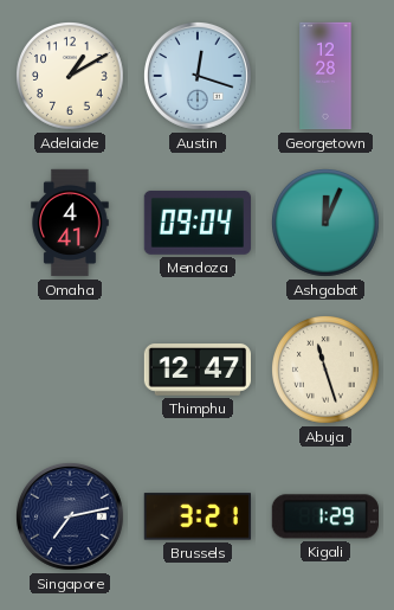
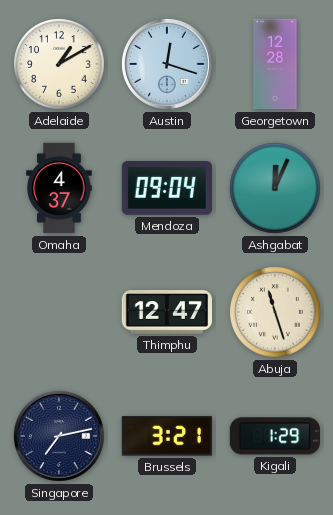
Omaha: 4:41 -> 4:37 (59, 188)
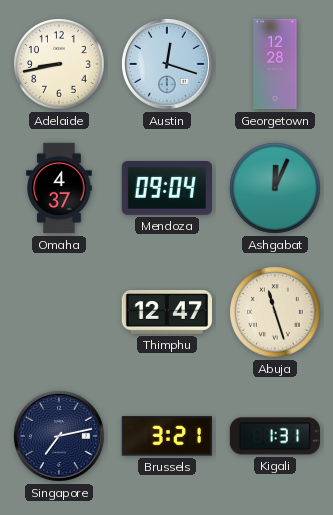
Adelaide: 1:10 -> 8:43 (60, 65)
Kigali: 1:29 -> 1:31 (275, 436)
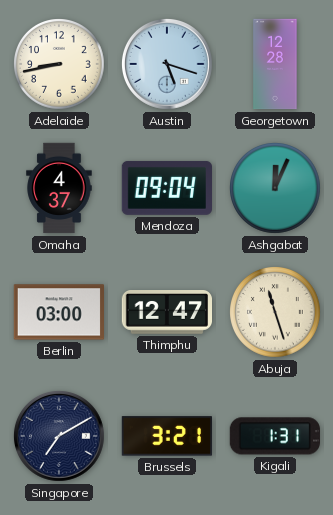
Austin: 12:18 -> 5:18 (167, 64)
Berlin: none -> 03:00 (58, 312)
Singapore: 7:13 -> 7:10 (59, 436)
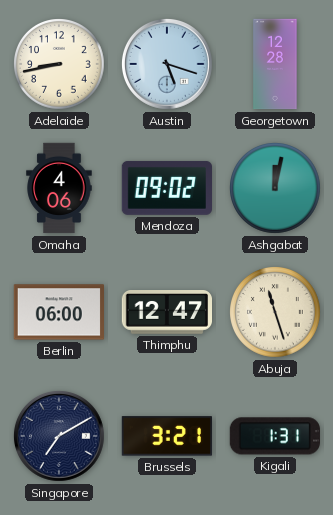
Omaha: 4:37 -> 4:06 (59, 188)
Mendoza: 09:04 -> 09:02 (166, 188)
Ashgabat: 12:04 -> 12:02 (276, 189)
Berlin: 03:00 -> 06:00 (58, 312)
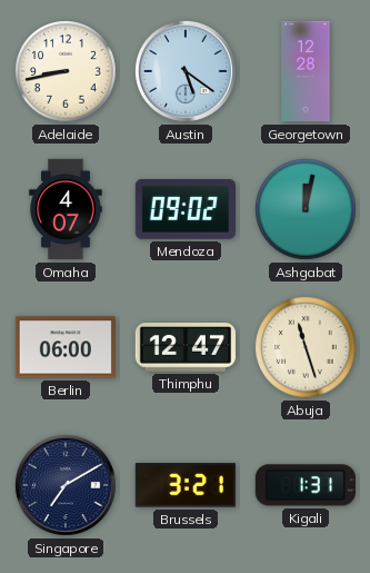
Austin: 5:18 -> 5:21 (186, 71)
Omaha: 4:06 -> 4:07 (66, 209)
